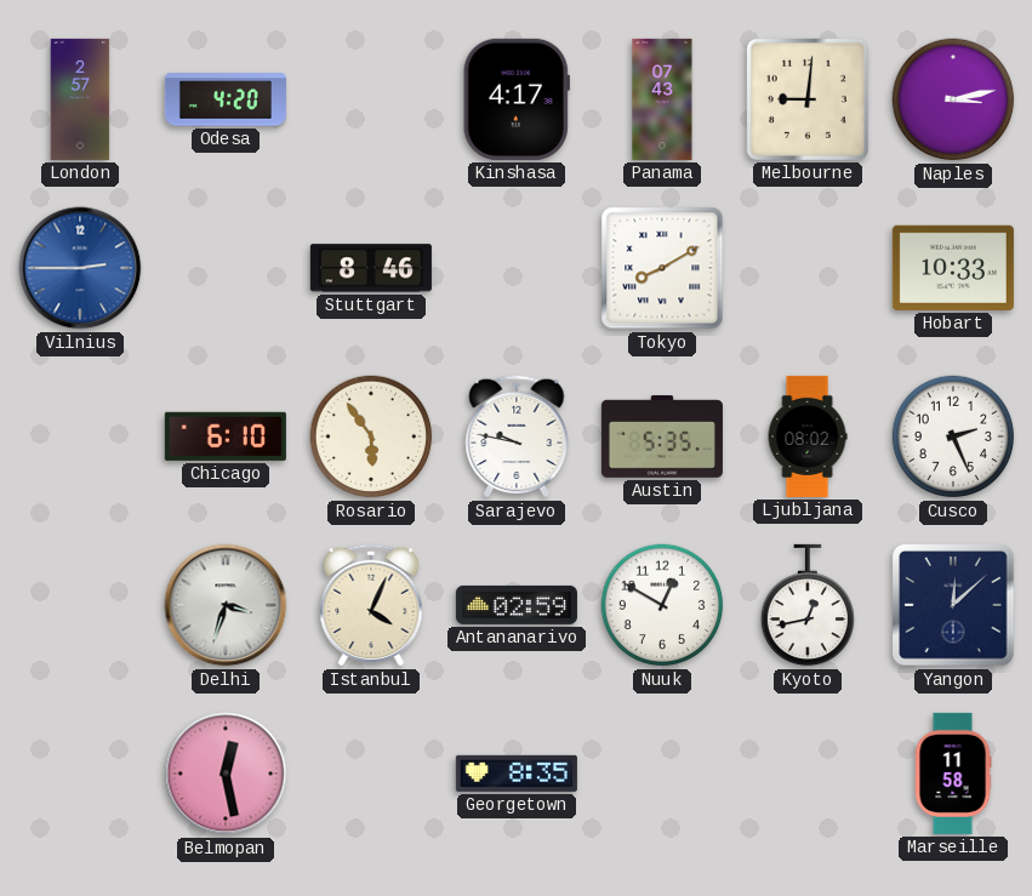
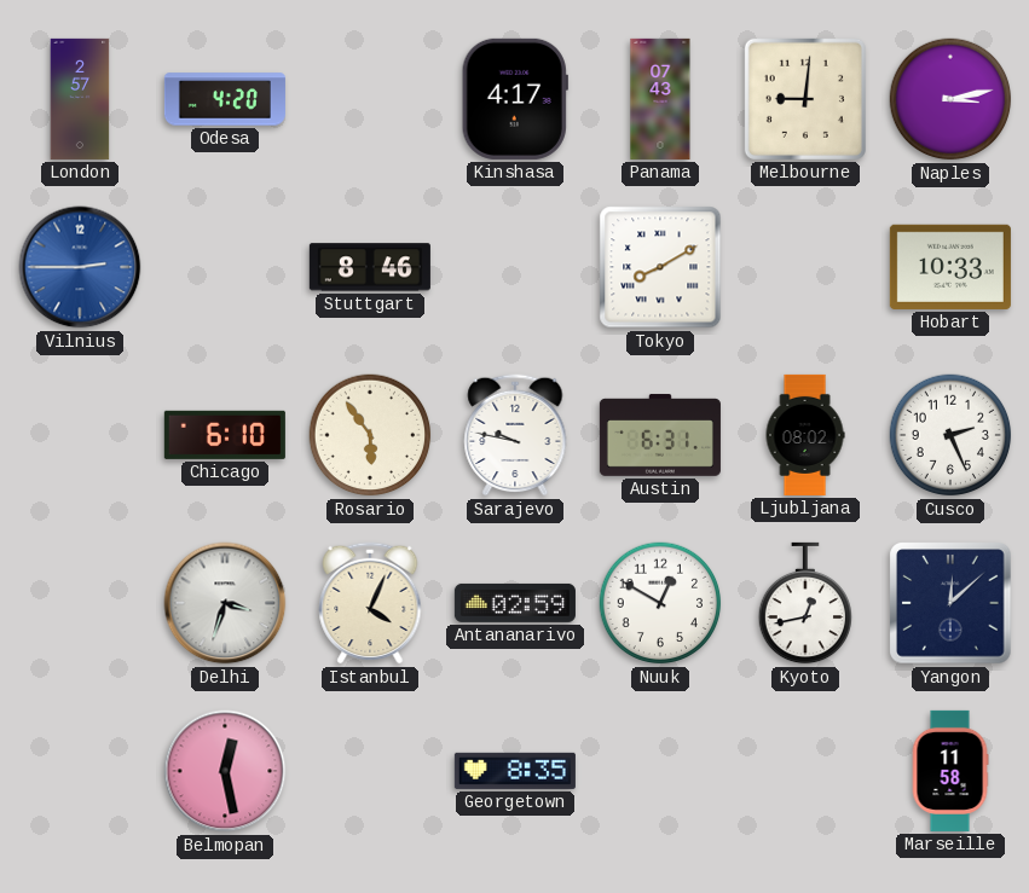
Austin: 5:35 -> 6:31 (660, 435)
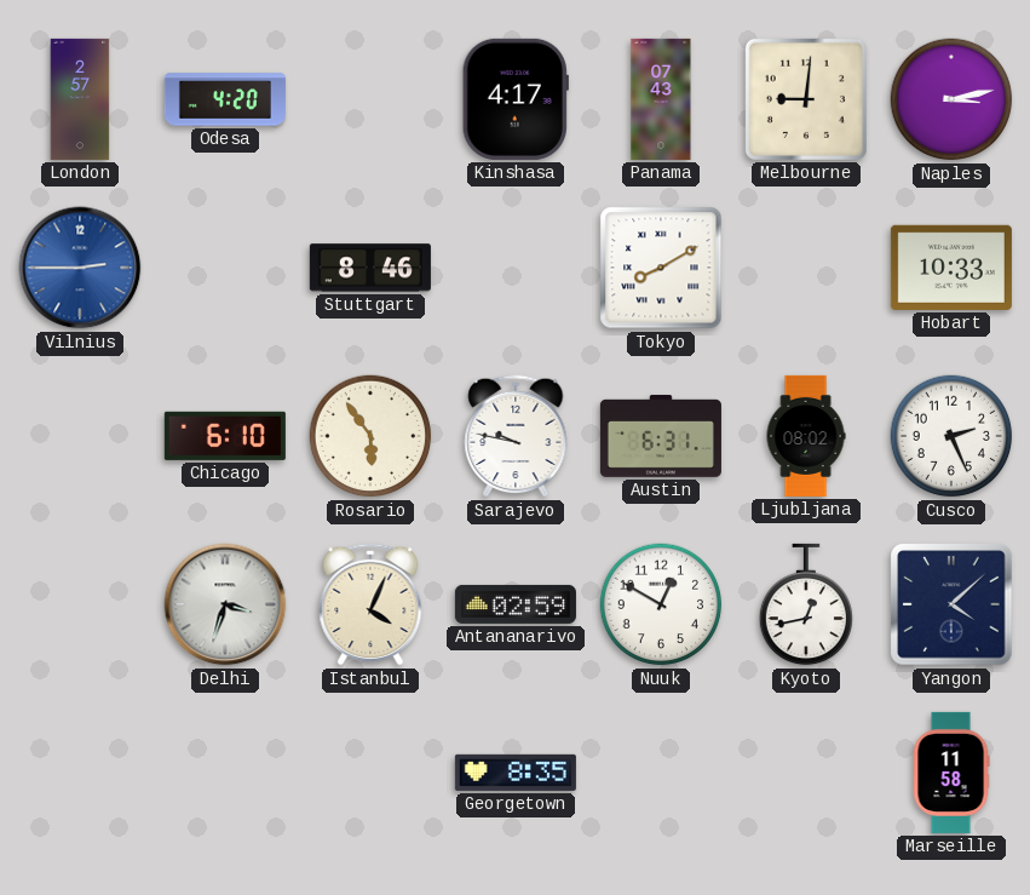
Yangon: 12:08 -> 4:08 (951, 604)
Belmopan: 12:28 -> none (225, 771)
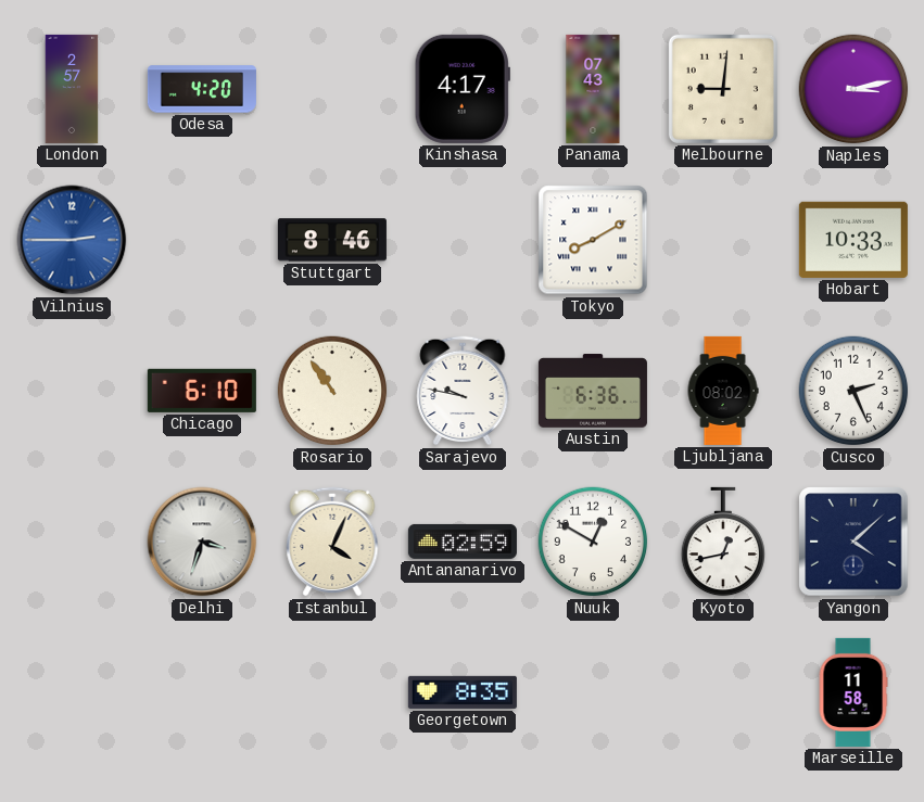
Rosario: 5:54 -> 10:54 (332, 391)
Austin: 6:31 -> 6:36 (593, 391)
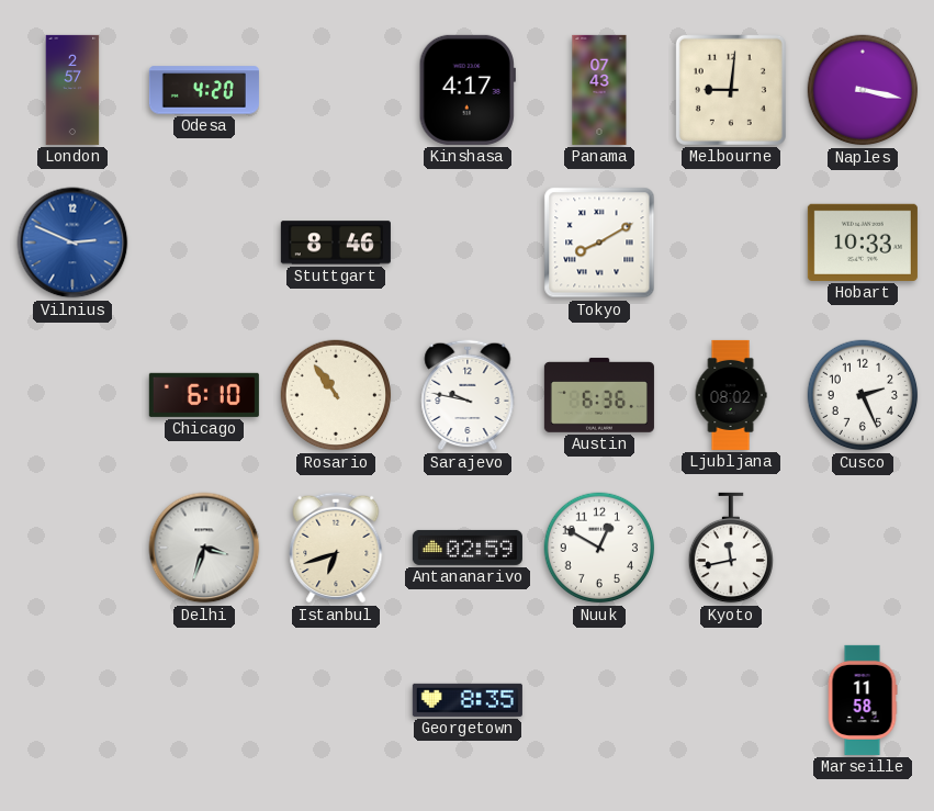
Naples: 3:13 -> 3:17 (863, 90)
Vilnius: 2:45 -> 2:49 (72, 243)
Istanbul: 4:04 -> 6:42 (336, 548)
Kyoto: 12:43 -> 11:43 (730, 548)
Yangon: 4:08 -> none (853, 542)
